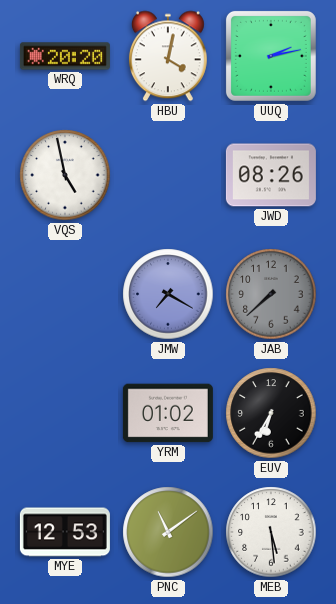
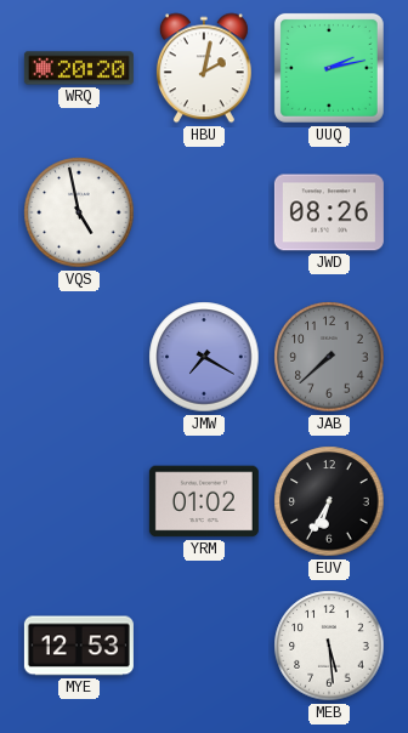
HBU: 4:02 -> 2:02 (204, 68)
PNC: 11:09 -> none (168, 532)
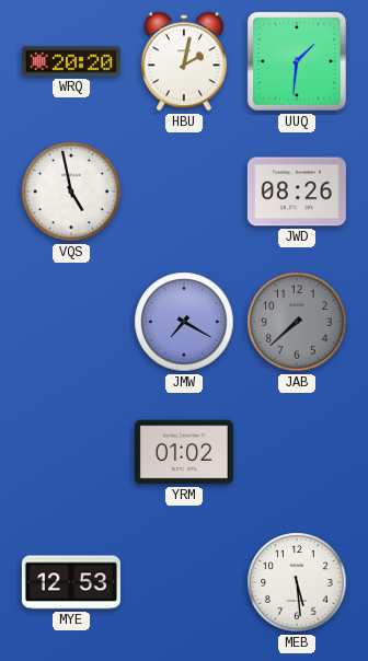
UUQ: 2:13 -> 1:31 (297, 61)
EUV: 6:35 -> none (329, 501)
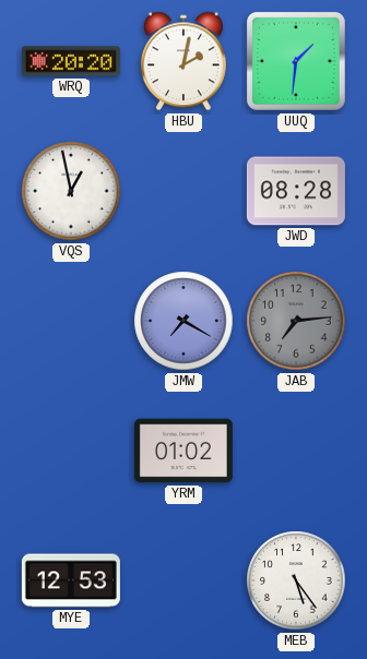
VQS: 4:58 -> 12:58 (71, 191)
JWD: 08:26 -> 08:28 (296, 191)
JAB: 7:38 -> 7:14 (296, 321)
MEB: 5:29 -> 5:24 (296, 580)
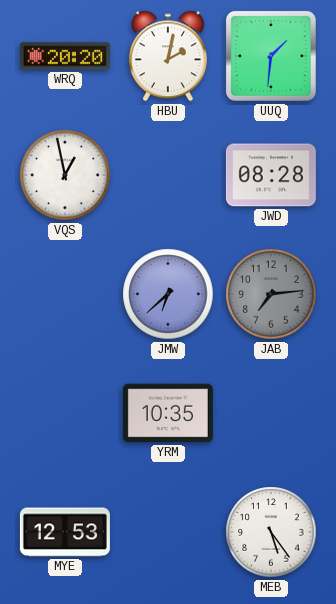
JMW: 7:20 -> 6:38 (168, 294)
YRM: 01:02 -> 10:35 (168, 413)
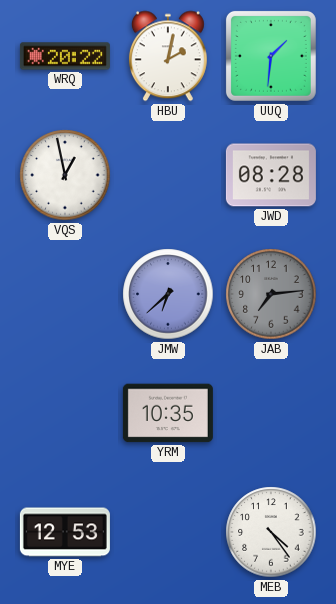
WRQ: 20:20 -> 20:22 (65, 56)
MEB: 5:24 -> 4:24 (271, 532)
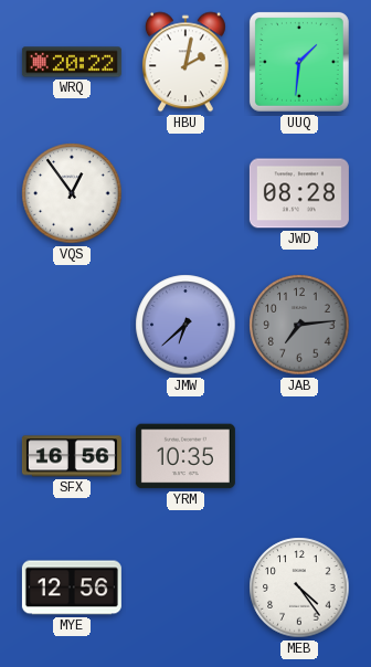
VQS: 12:58 -> 12:54 (72, 193)
SFX: none -> 16:56 (72, 456)
MYE: 12:53 -> 12:56 (72, 587)
